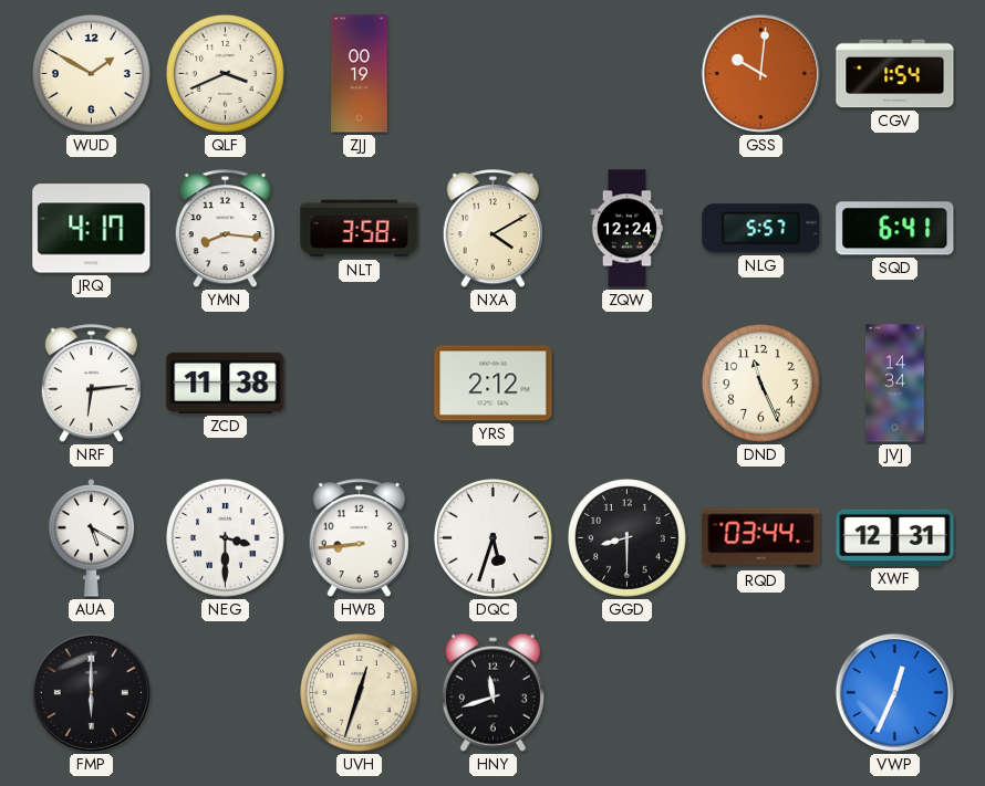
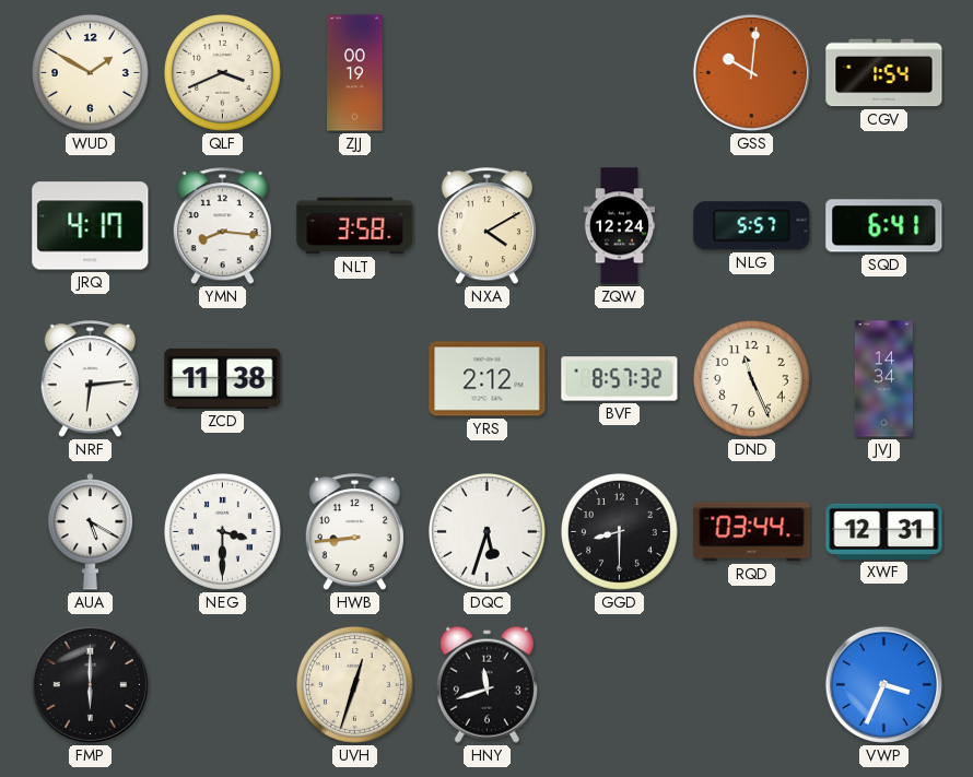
BVF: none -> 8:57 (620, 379)
VWP: 12:34 -> 3:34 (883, 684)
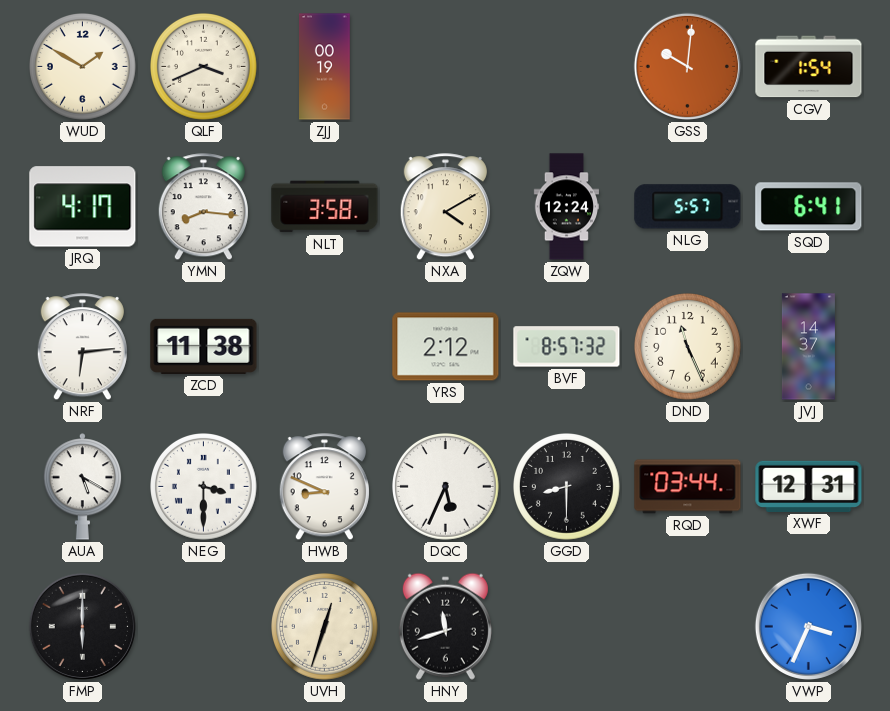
JVJ: 14:34 -> 14:37 (808, 347)
HWB: 8:44 -> 8:49 (324, 487)
DQC: 5:33 -> 5:34 (446, 487)
